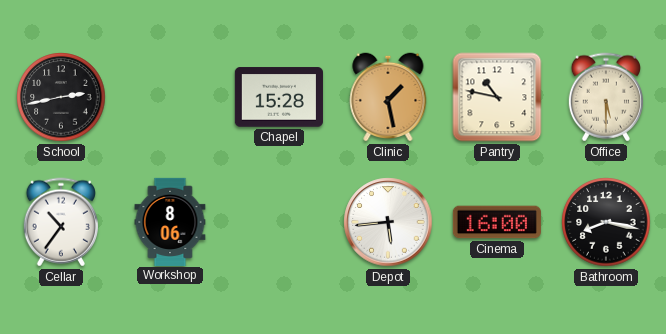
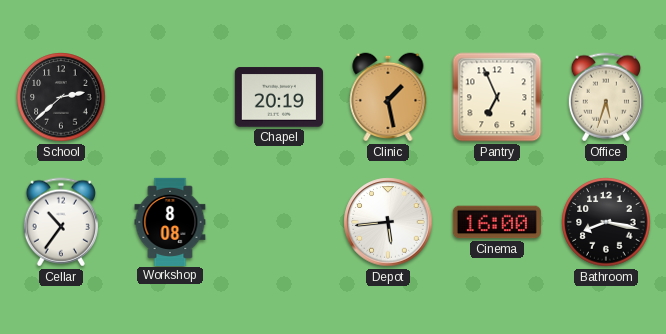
School: 2:43 -> 2:38 (61, 97)
Chapel: 15:28 -> 20:19 (279, 97)
Pantry: 10:47 -> 6:56 (497, 97)
Office: 5:30 -> 5:33 (606, 97)
Workshop: 8:06 -> 8:08 (170, 221)
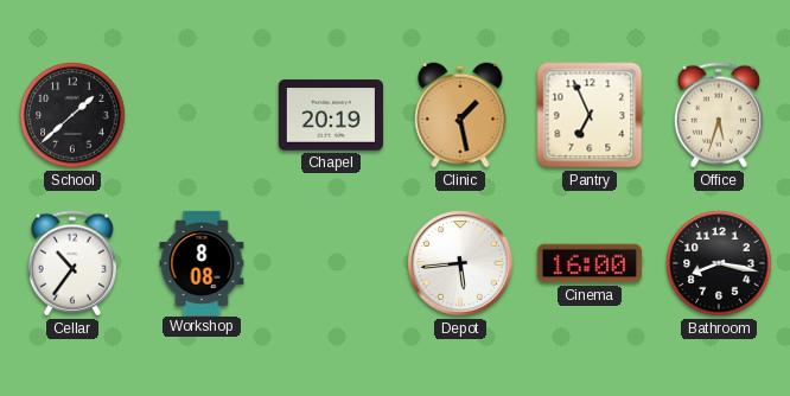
School: 2:38 -> 1:38 (72, 115)
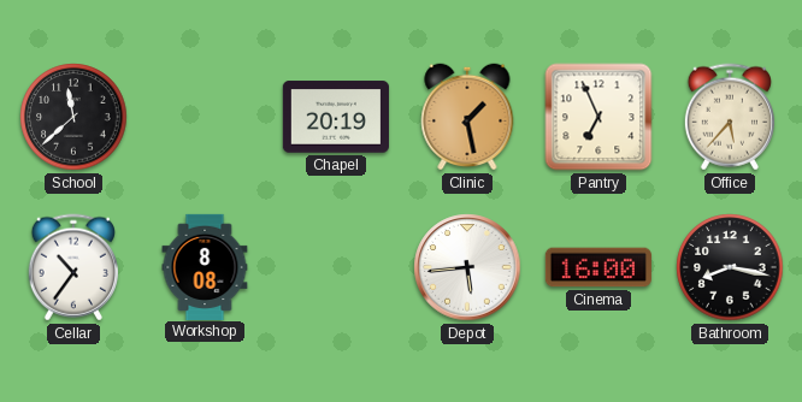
School: 1:38 -> 11:38 (73, 117)
Office: 5:33 -> 5:37 (730, 117)
